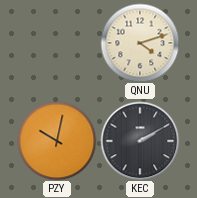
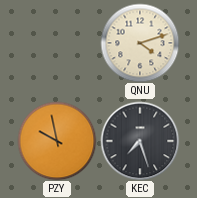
PZY: 10:02 -> 9:58 (57, 141)
KEC: 2:10 -> 7:27 (140, 141)
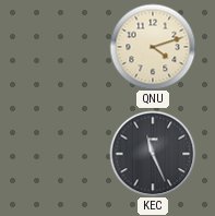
PZY: 9:58 -> none (57, 141)
KEC: 7:27 -> 11:26 (153, 154)
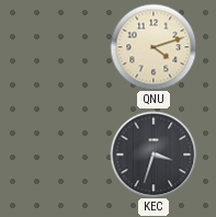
KEC: 11:26 -> 3:33 (154, 155)
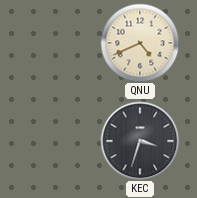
QNU: 4:12 -> 4:41 (140, 43)
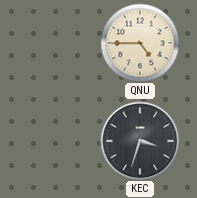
QNU: 4:41 -> 4:45 (140, 43)
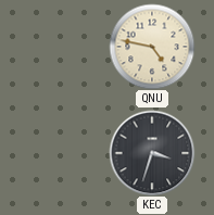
QNU: 4:45 -> 4:47 (152, 47)
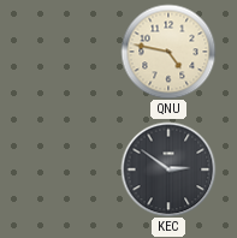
KEC: 3:33 -> 2:51 (168, 169)
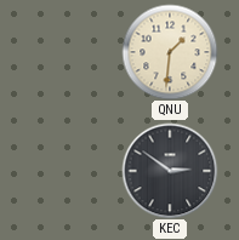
QNU: 4:47 -> 1:31 (170, 52)
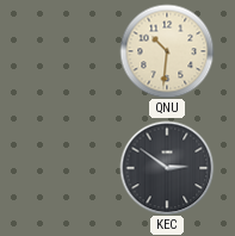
QNU: 1:31 -> 10:31 (167, 51)
